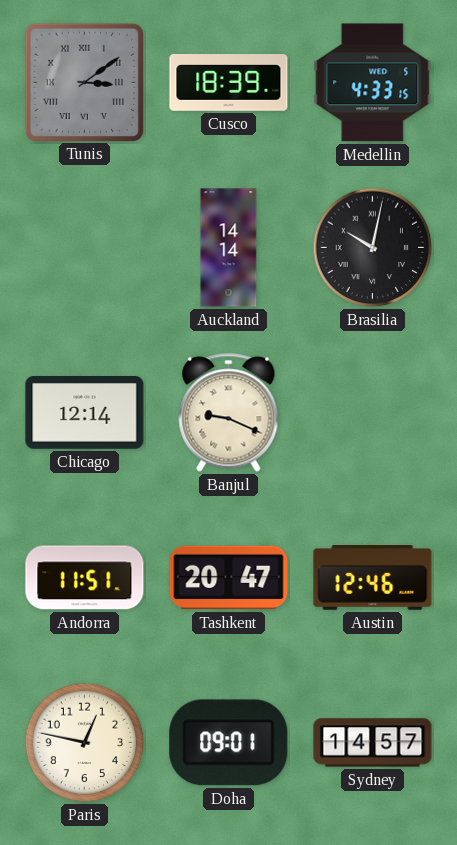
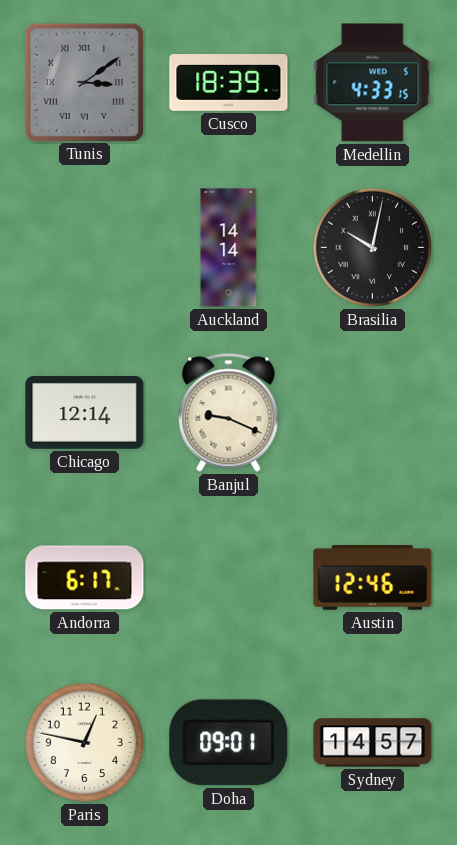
Andorra: 11:51 -> 6:17 (85, 578)
Tashkent: 20:47 -> none (229, 578)
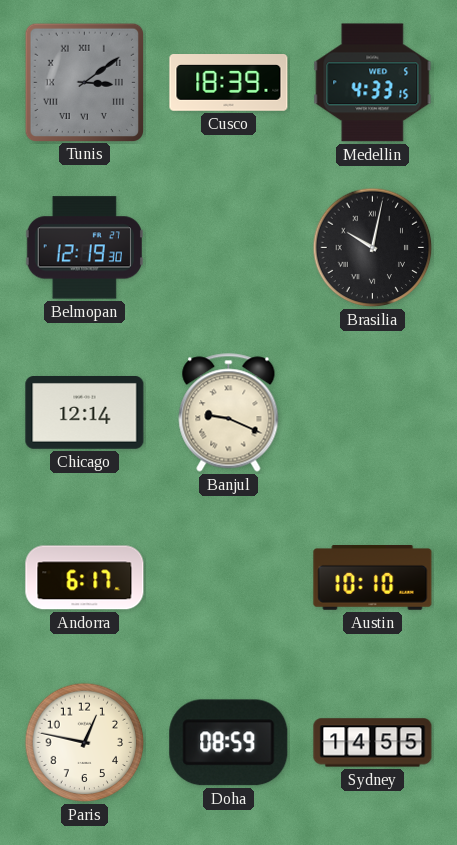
Belmopan: none -> 12:19 (84, 248)
Auckland: 14:14 -> none (229, 248)
Austin: 12:46 -> 10:10 (373, 578)
Doha: 09:01 -> 08:59 (229, 743)
Sydney: 14:57 -> 14:55 (373, 743)
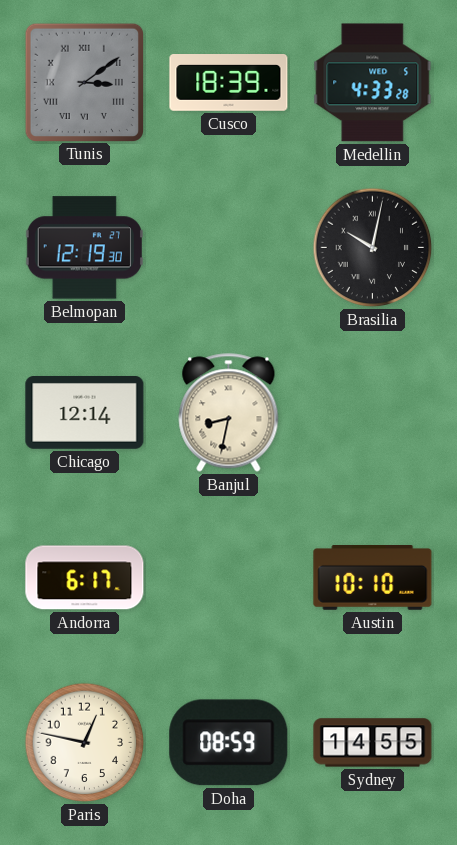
Medellin: 4:33:15 -> 4:33:28 (373, 83)
Banjul: 9:19 -> 8:32 (229, 413)
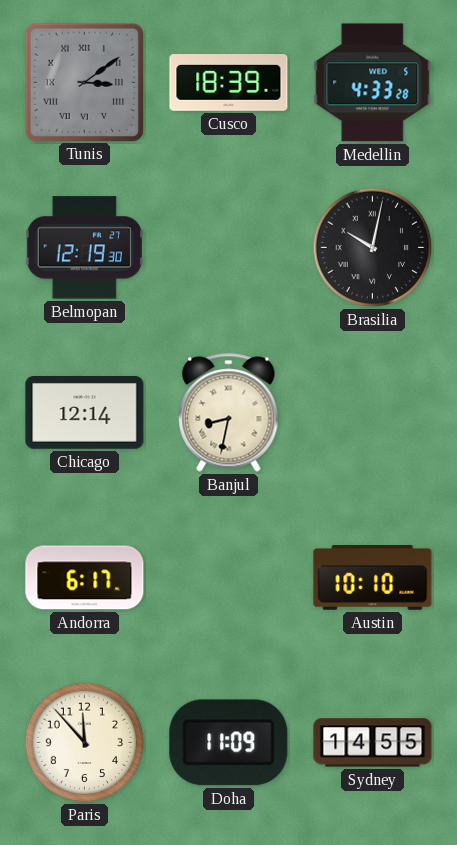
Paris: 12:47 -> 11:53 (85, 743)
Doha: 08:59 -> 11:09 (229, 743)
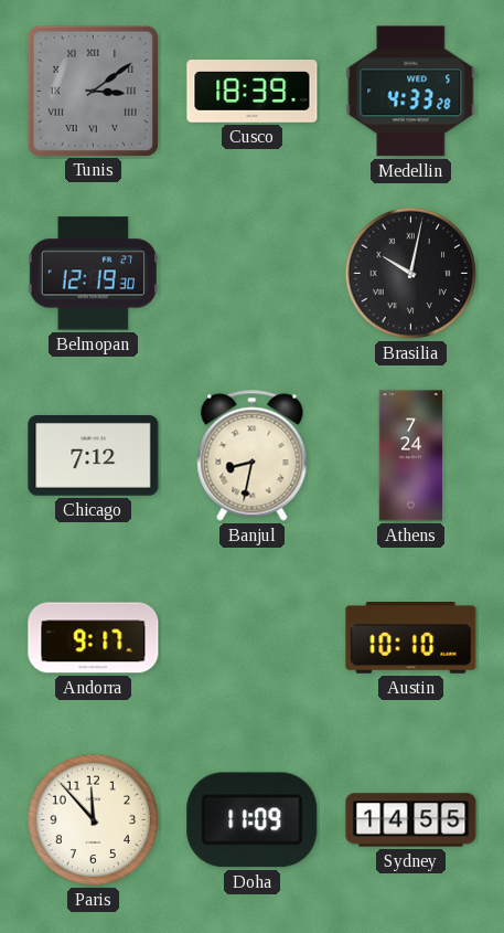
Chicago: 12:14 -> 7:12 (94, 456)
Athens: none -> 7:24 (411, 456)
Andorra: 6:17 -> 9:17 (94, 638)
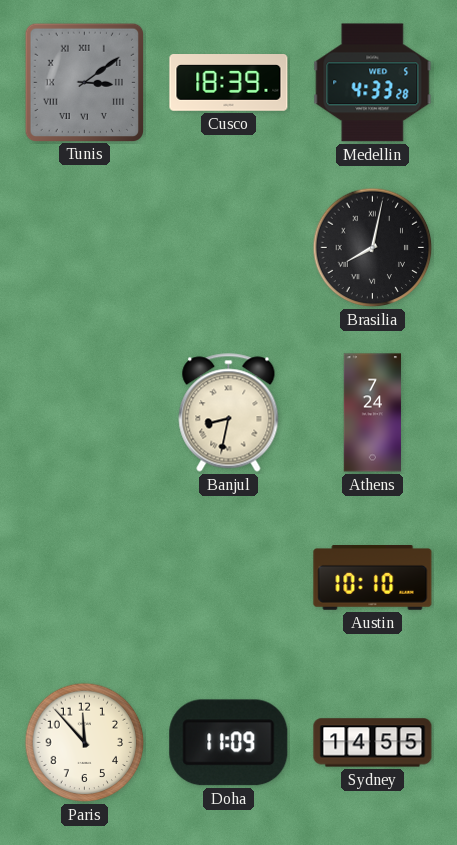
Belmopan: 12:19 -> none (93, 274)
Brasilia: 10:02 -> 8:02 (373, 248)
Chicago: 7:12 -> none (94, 456)
Andorra: 9:17 -> none (94, 638)
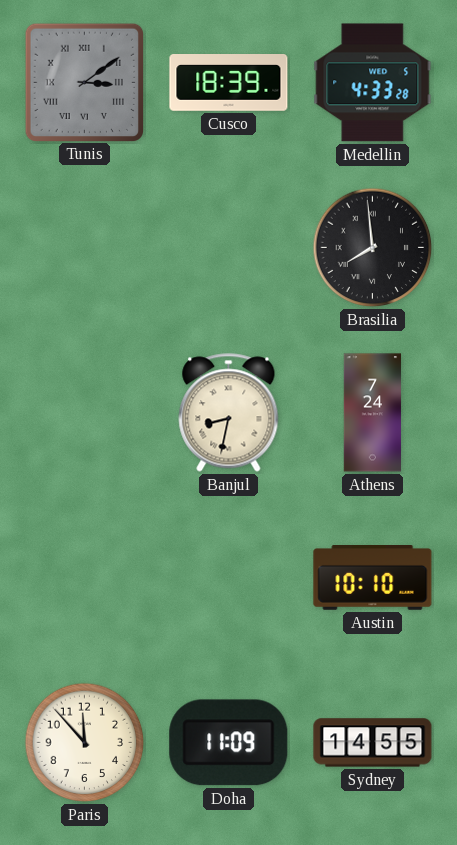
Brasilia: 8:02 -> 7:59 (373, 248)
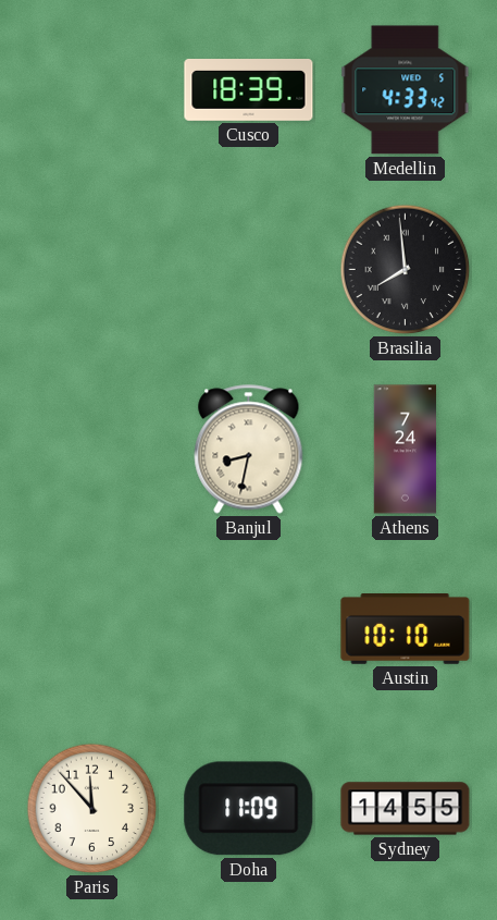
Tunis: 3:09 -> none (84, 82)
Medellin: 4:33:28 -> 4:33:42 (406, 90)
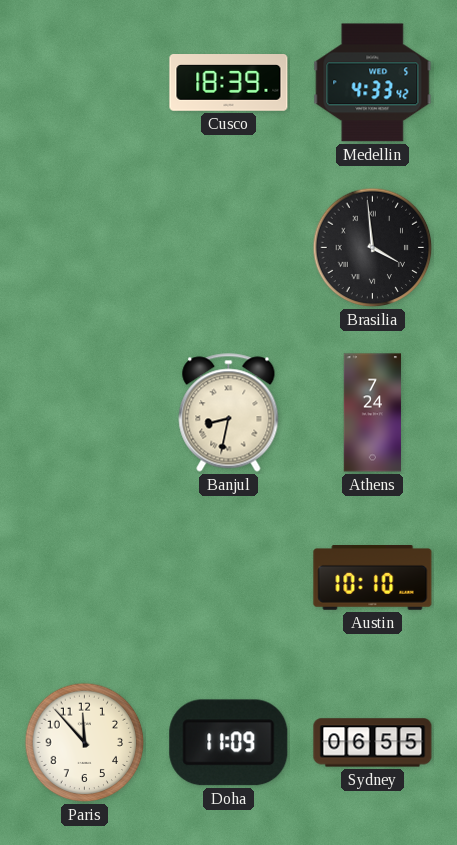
Brasilia: 7:59 -> 3:59 (373, 248)
Sydney: 14:55 -> 06:55 (373, 743)
